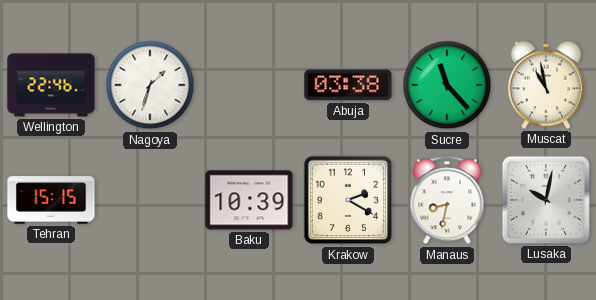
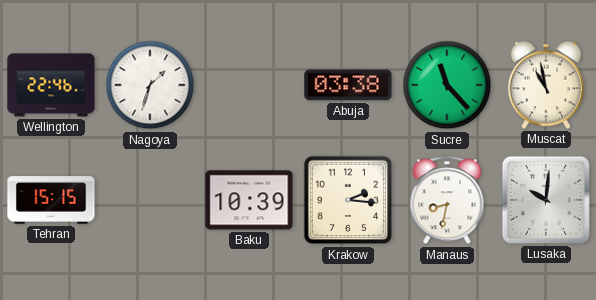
Krakow: 2:20 -> 2:16 (348, 200)
Lusaka: 10:02 -> 10:01 (546, 200)
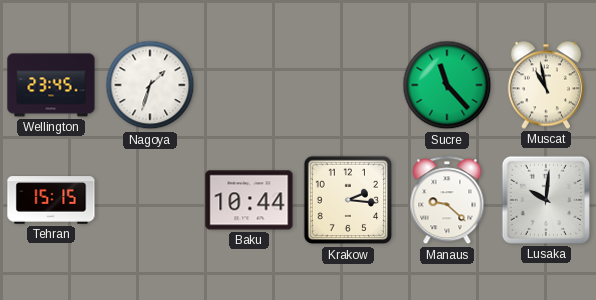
Wellington: 22:46 -> 23:45 (51, 85)
Abuja: 03:38 -> none (348, 85)
Baku: 10:39 -> 10:44 (249, 200)
Manaus: 8:32 -> 9:22 (447, 201)
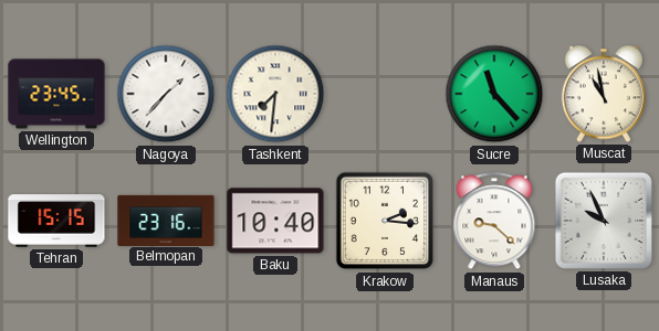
Nagoya: 1:33 -> 1:37 (166, 94)
Tashkent: none -> 7:31 (275, 94)
Belmopan: none -> 23:16 (166, 220)
Baku: 10:44 -> 10:40 (275, 221)
Lusaka: 10:01 -> 9:56 (604, 221)
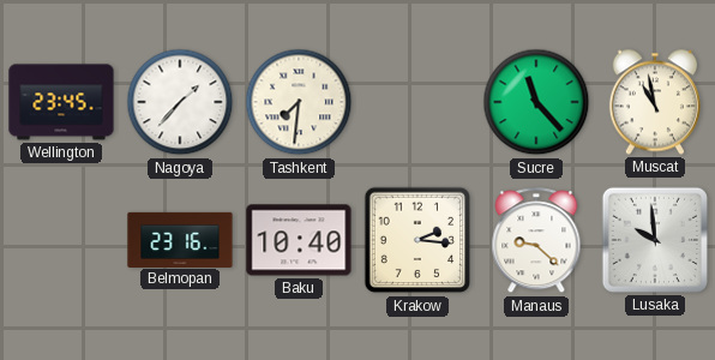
Tehran: 15:15 -> none (56, 221)
Lusaka: 9:56 -> 9:59 (655, 240)
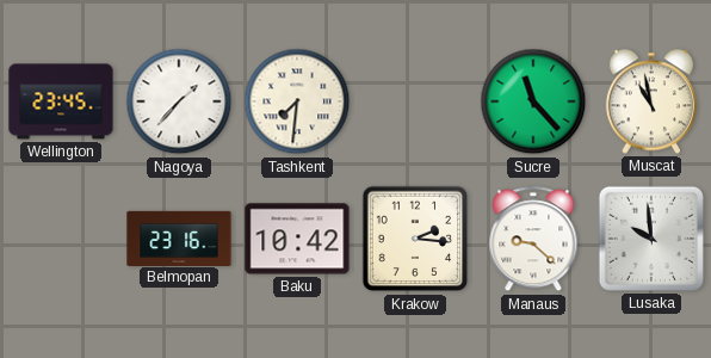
Baku: 10:40 -> 10:42 (297, 239)
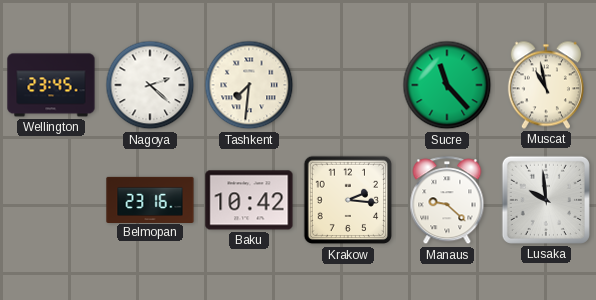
Nagoya: 1:37 -> 2:22 (150, 85)
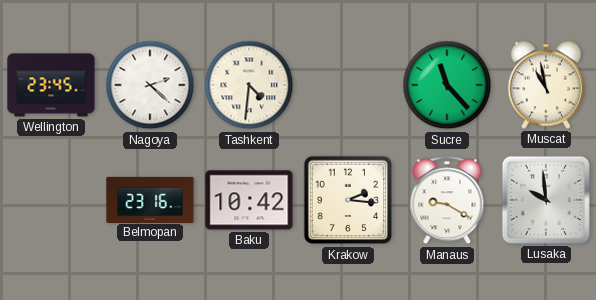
Tashkent: 7:31 -> 4:31 (249, 85)
Manaus: 9:22 -> 9:20 (447, 201)
